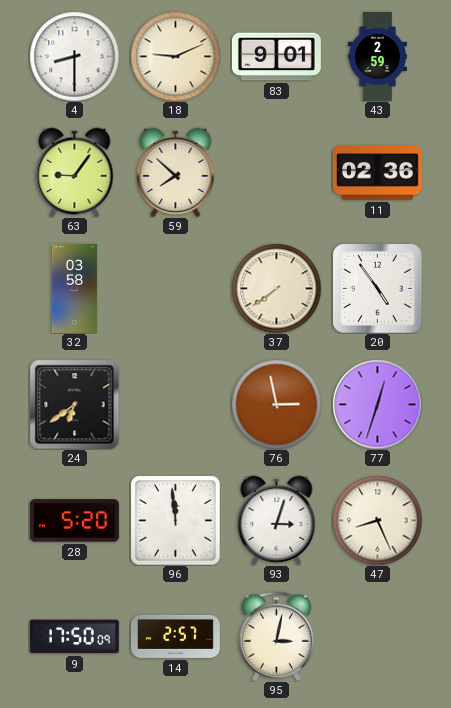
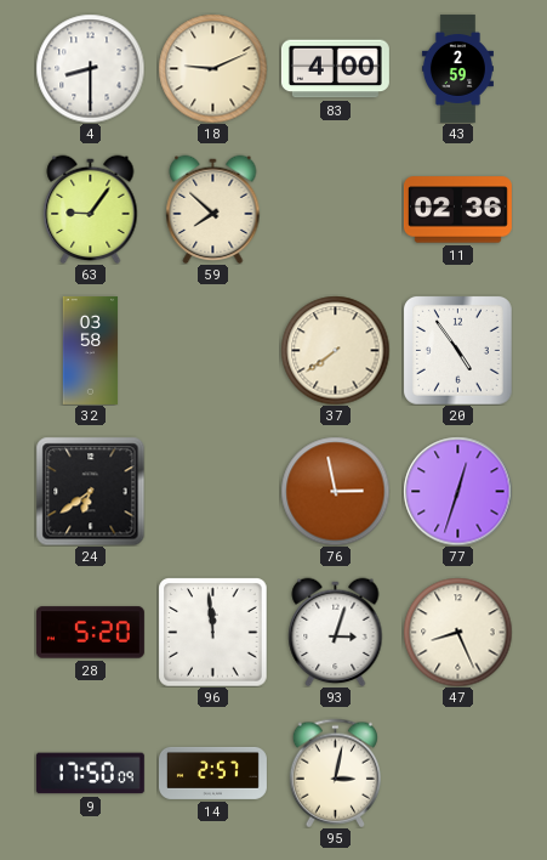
83: 9:01 -> 4:00 (335, 69)
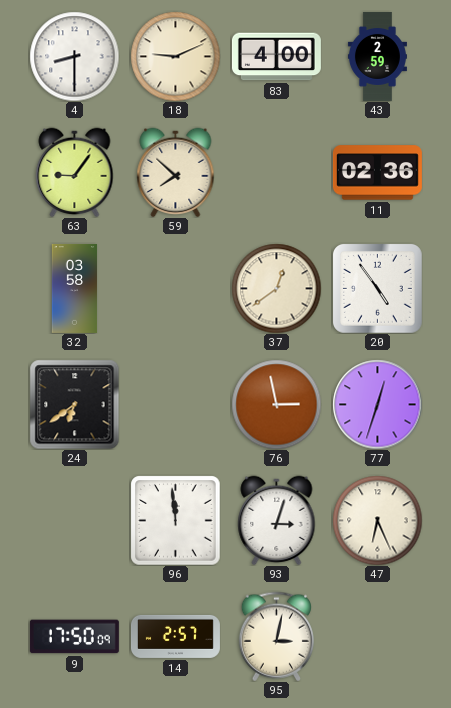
37: 7:39 -> 12:39 (276, 288)
28: 5:20 -> none (90, 633)
47: 8:26 -> 6:26 (377, 520)
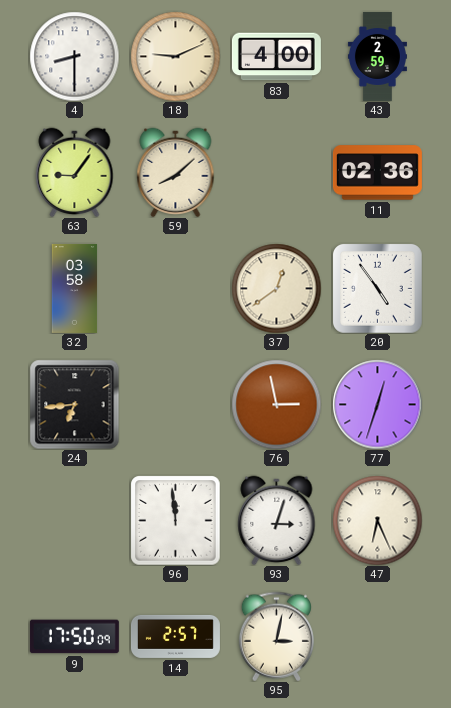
59: 7:52 -> 8:08 (176, 172)
24: 6:39 -> 6:44 (74, 404)
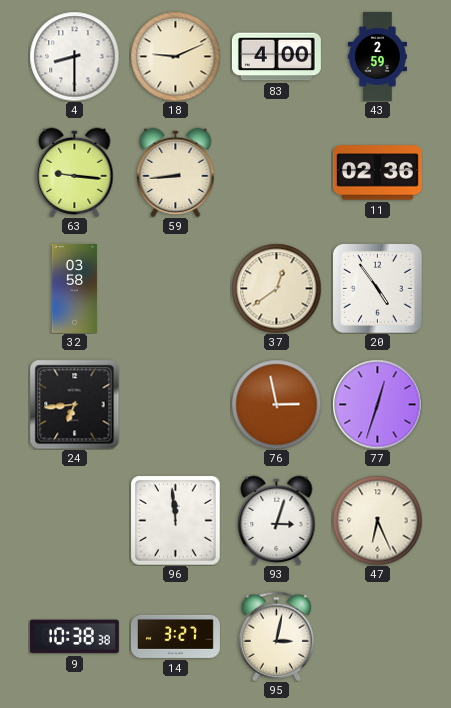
63: 9:06 -> 9:16 (75, 172)
59: 8:08 -> 8:44 (176, 172)
9: 17:50 -> 10:38 (74, 637)
14: 2:57 -> 3:27 (175, 636)
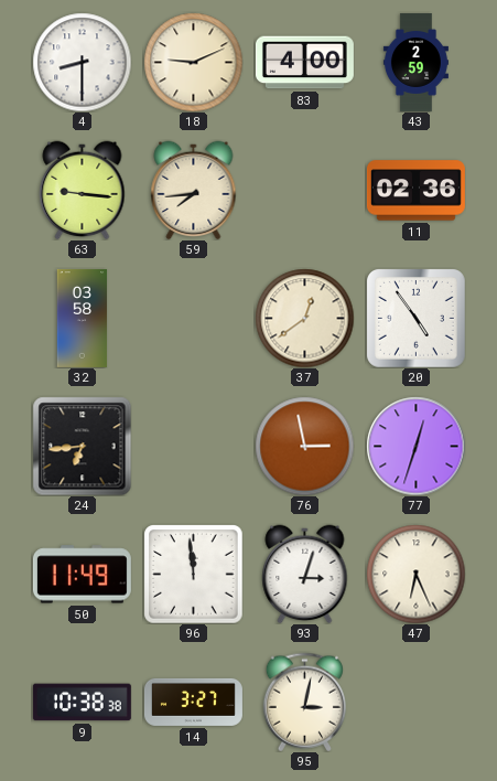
59: 8:44 -> 7:44 (194, 190)
50: none -> 11:49 (82, 575)
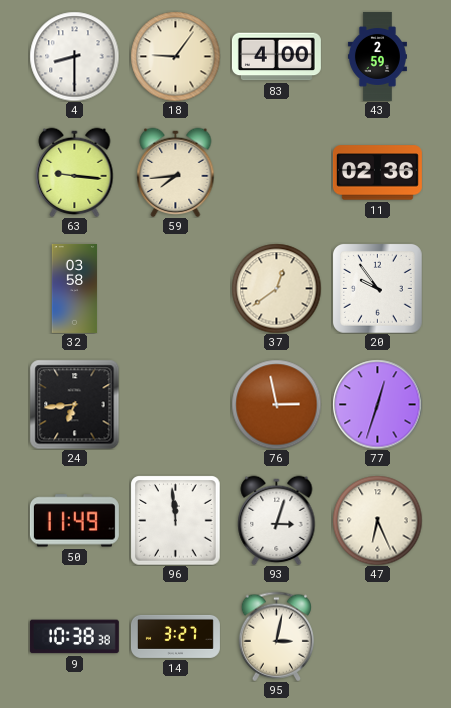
18: 9:11 -> 9:06 (175, 56)
20: 4:54 -> 9:54 (377, 288)
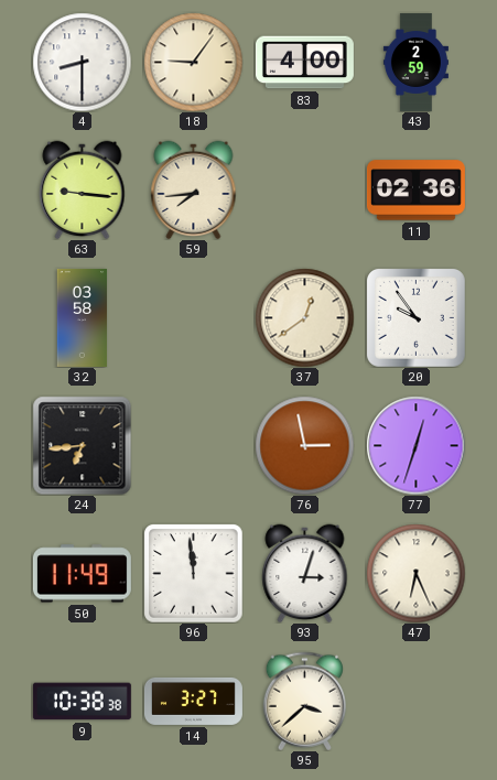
95: 3:02 -> 3:38 (304, 701)
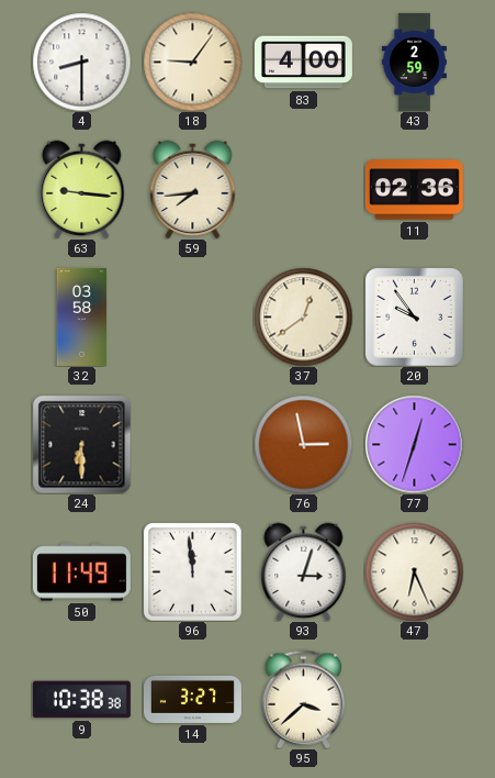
24: 6:44 -> 6:30 (81, 444)
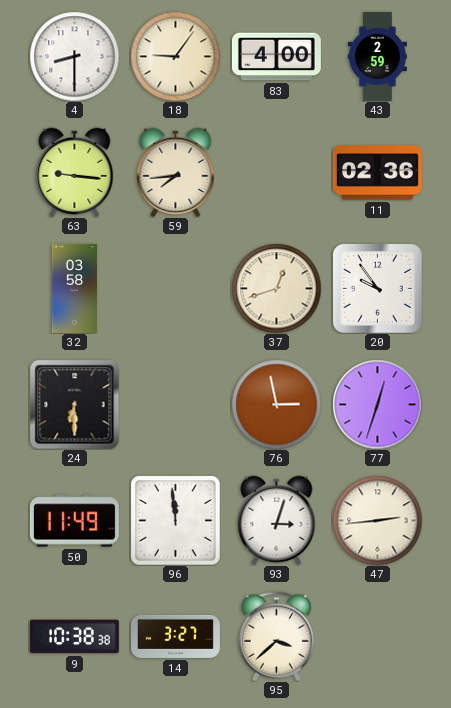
37: 12:39 -> 12:42 (276, 288)
47: 6:26 -> 2:44 (377, 520)
